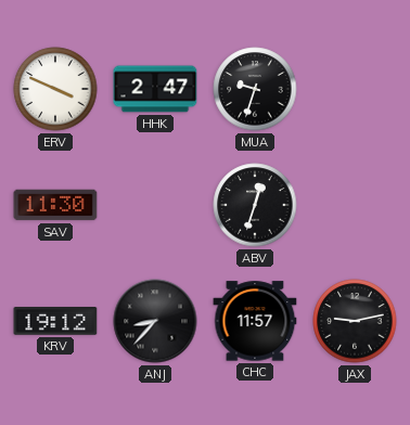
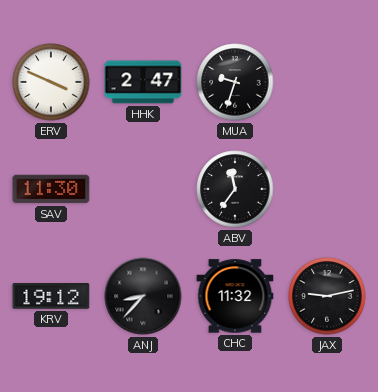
ABV: 12:33 -> 11:36 (235, 189)
CHC: 11:57 -> 11:32 (235, 296)
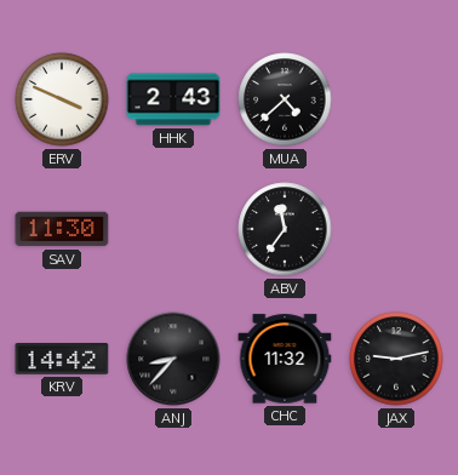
HHK: 2:47 -> 2:43 (173, 99)
MUA: 9:33 -> 4:38 (285, 99)
KRV: 19:12 -> 14:42 (62, 360)
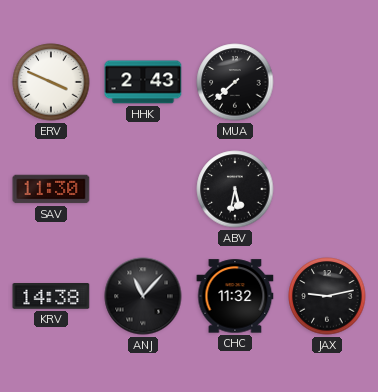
MUA: 4:38 -> 7:38 (235, 82)
ABV: 11:36 -> 5:32 (235, 189)
KRV: 14:42 -> 14:38 (51, 297)
ANJ: 8:37 -> 11:07 (143, 296)
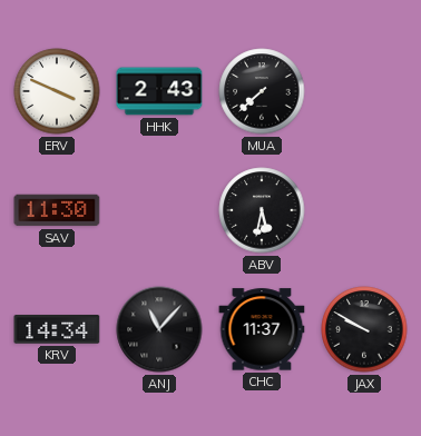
KRV: 14:38 -> 14:34 (57, 330)
CHC: 11:32 -> 11:37 (262, 329)
JAX: 9:13 -> 9:50 (364, 329)
